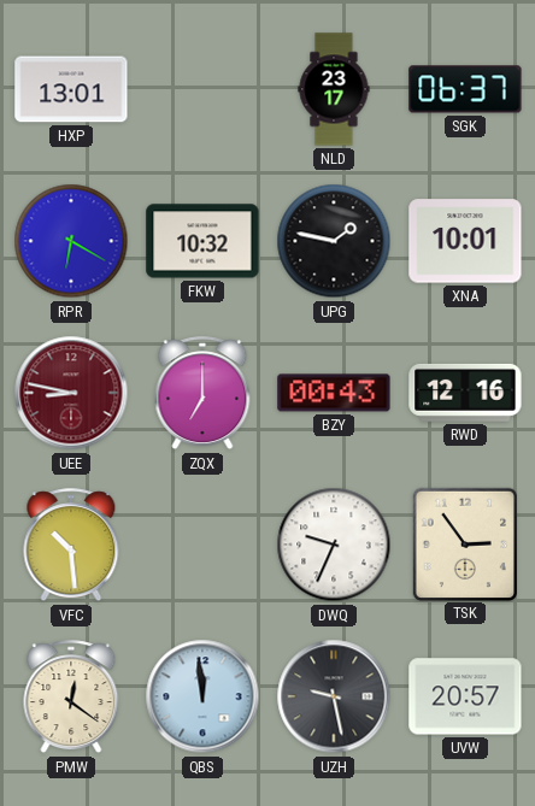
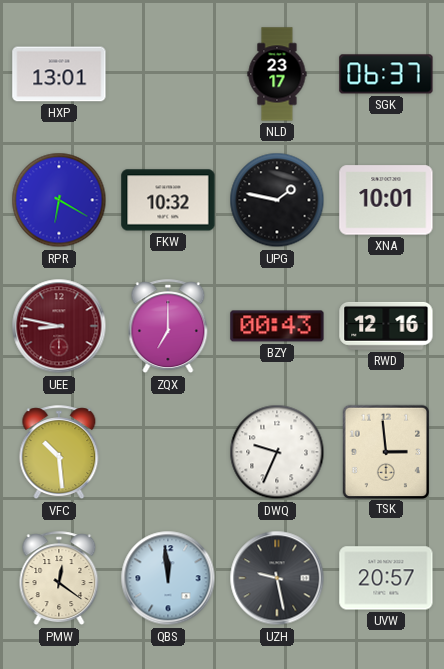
TSK: 2:54 -> 2:59 (385, 451)
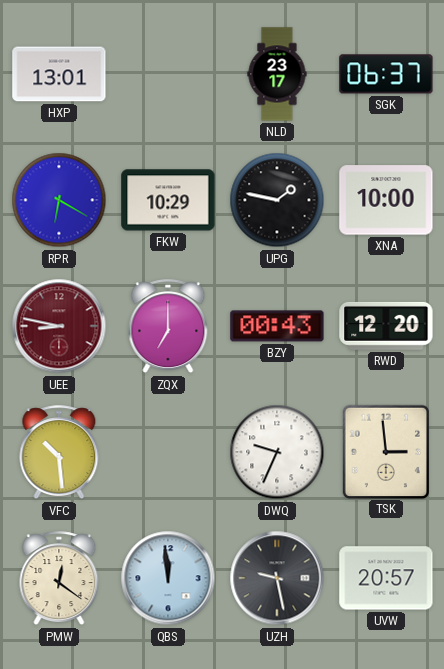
FKW: 10:32 -> 10:29 (168, 200)
XNA: 10:01 -> 10:00 (386, 200)
RWD: 12:16 -> 12:20 (386, 326)
